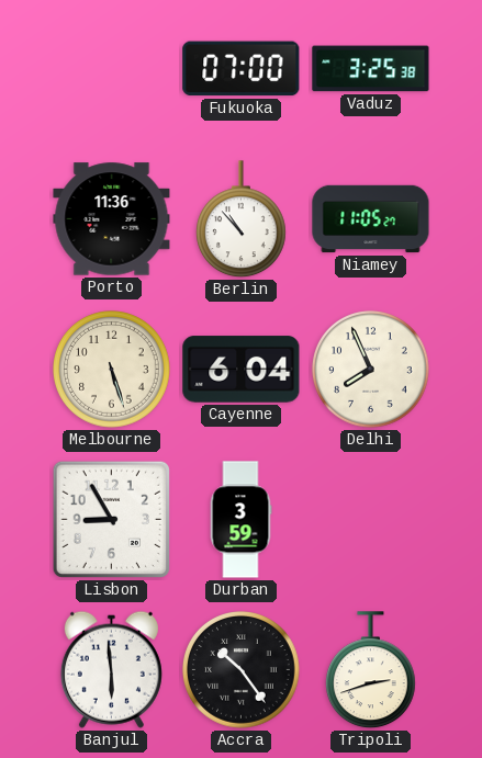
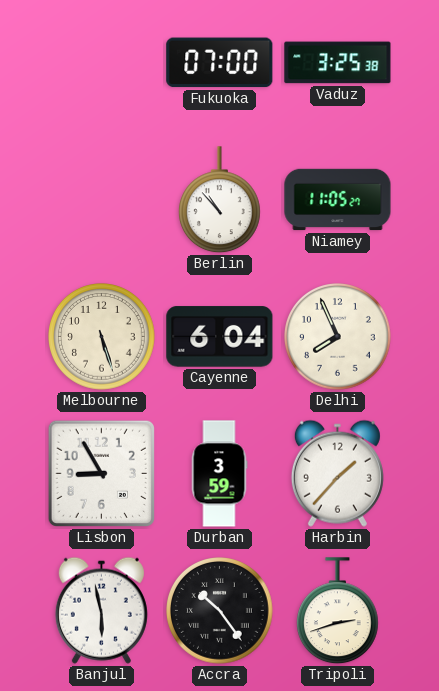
Porto: 11:36 -> none (112, 219)
Harbin: none -> 1:37 (337, 473)
Banjul: 5:59 -> 5:58 (101, 610)
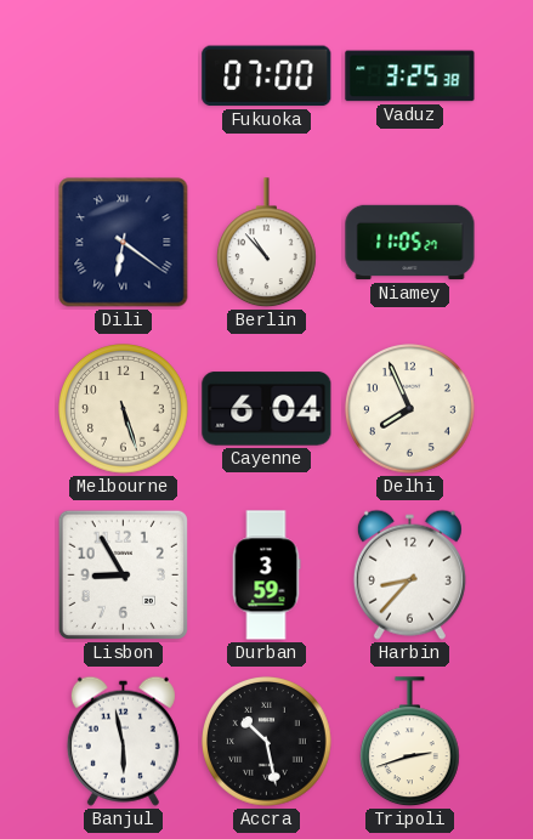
Dili: none -> 6:21 (124, 243)
Harbin: 1:37 -> 8:37 (409, 574)
Accra: 10:24 -> 10:28 (267, 742)
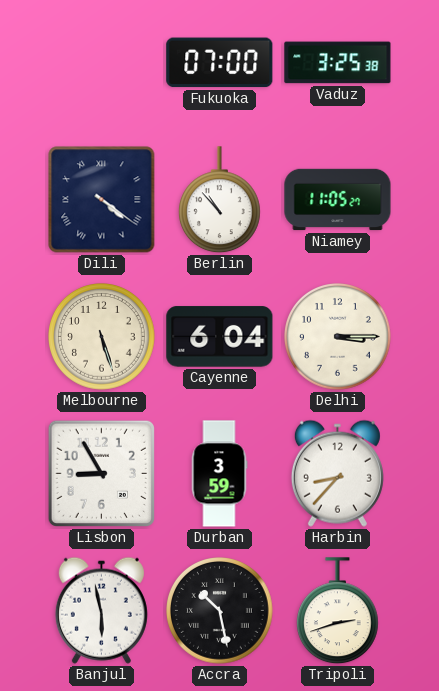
Dili: 6:21 -> 4:21 (102, 200)
Delhi: 7:56 -> 3:15 (338, 337)
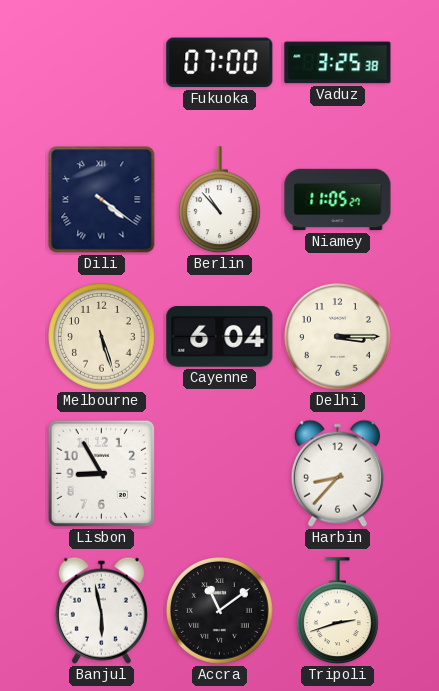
Durban: 3:59 -> none (219, 474)
Accra: 10:28 -> 11:09 (220, 611)
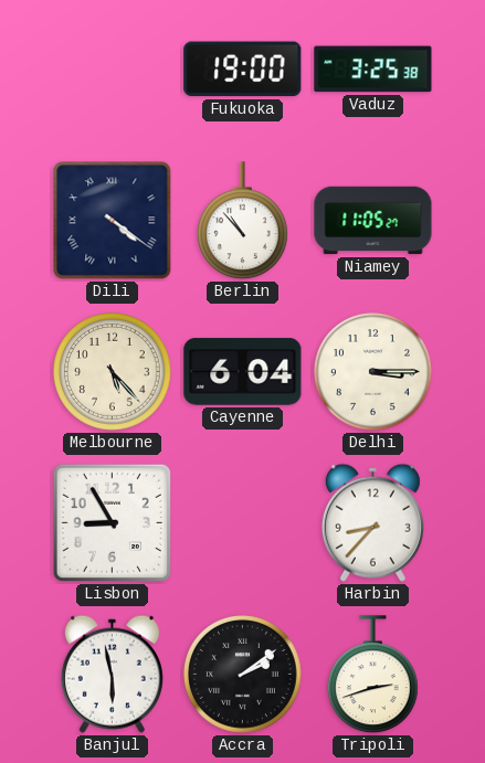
Fukuoka: 07:00 -> 19:00 (243, 70)
Melbourne: 5:27 -> 5:23 (113, 372)
Accra: 11:09 -> 2:09 (243, 675)
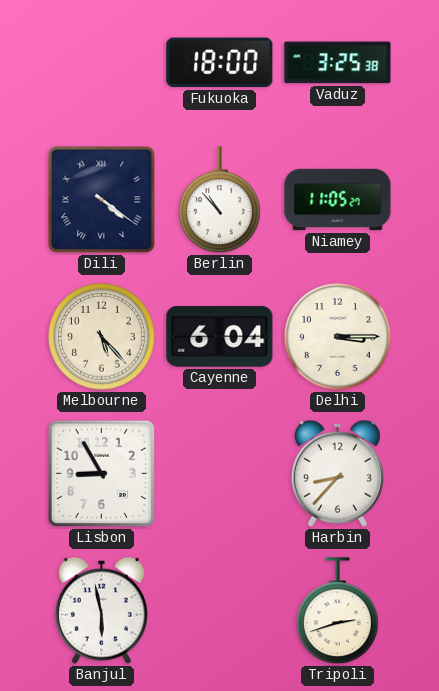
Fukuoka: 19:00 -> 18:00 (220, 63)
Accra: 2:09 -> none (243, 675)
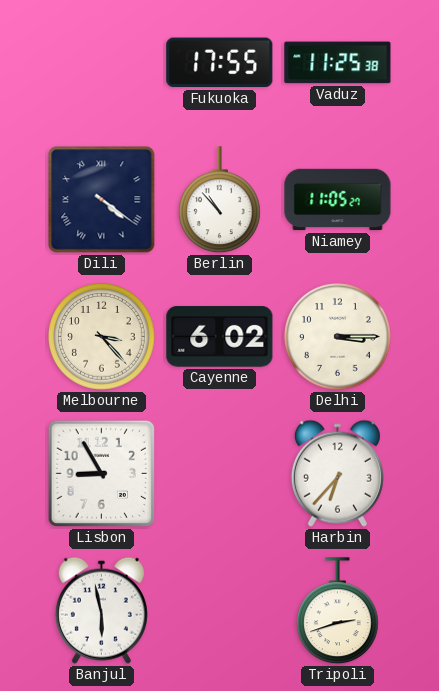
Fukuoka: 18:00 -> 17:55 (220, 63)
Vaduz: 3:25 -> 11:25 (338, 63)
Melbourne: 5:23 -> 3:23 (102, 337)
Cayenne: 6:04 -> 6:02 (220, 337)
Harbin: 8:37 -> 6:37 (337, 473)
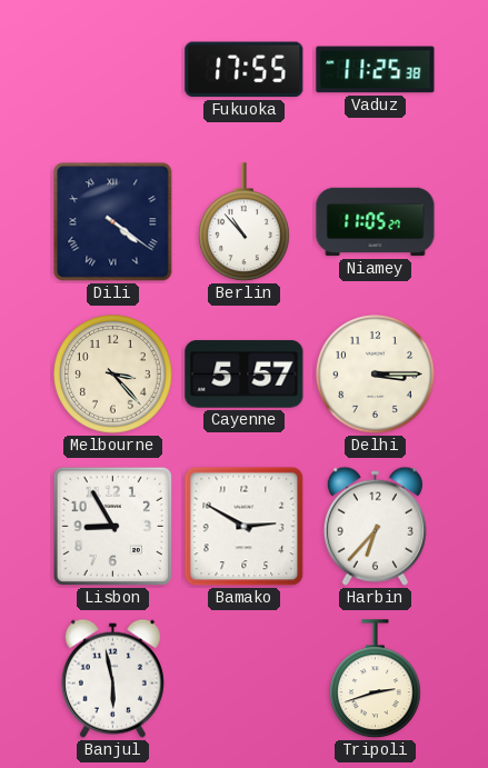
Cayenne: 6:02 -> 5:57 (245, 375)
Bamako: none -> 2:50 (245, 527)
